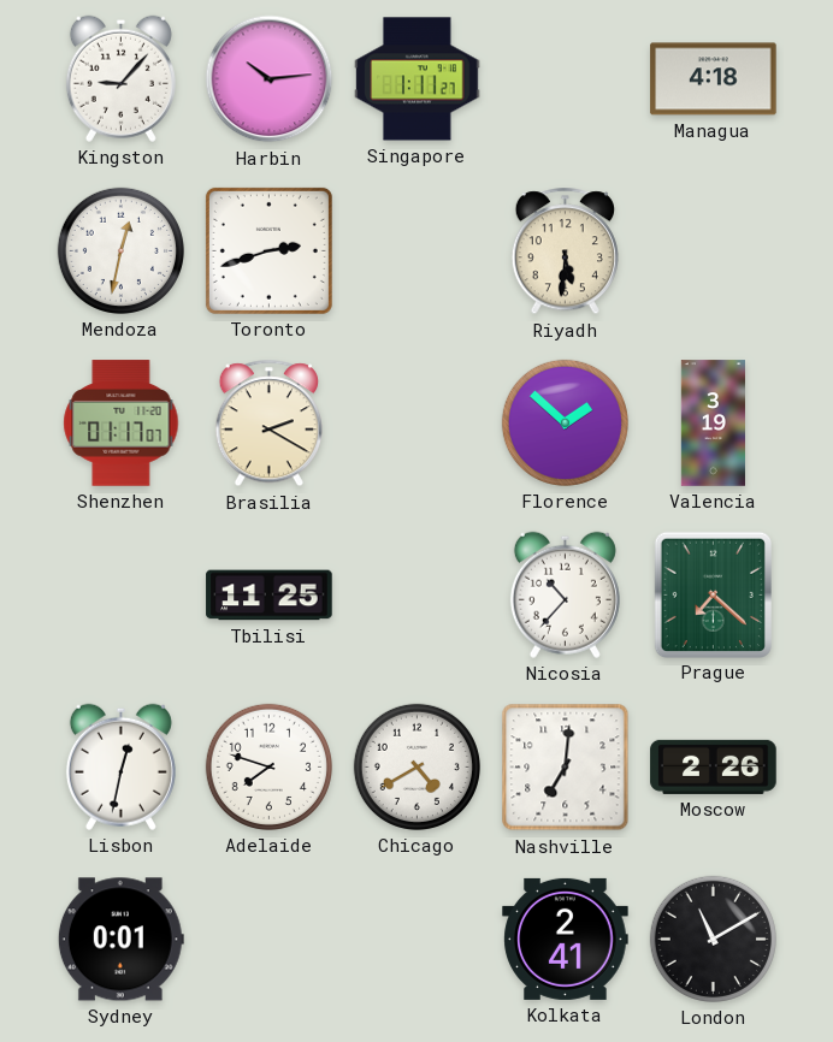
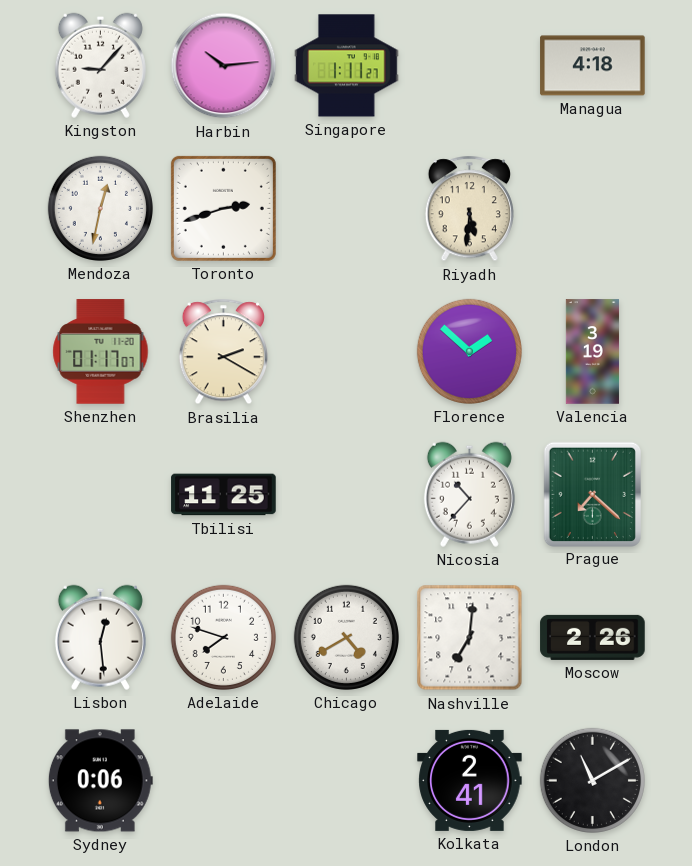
Lisbon: 12:32 -> 12:29 (100, 637)
Sydney: 0:01 -> 0:06 (100, 781)
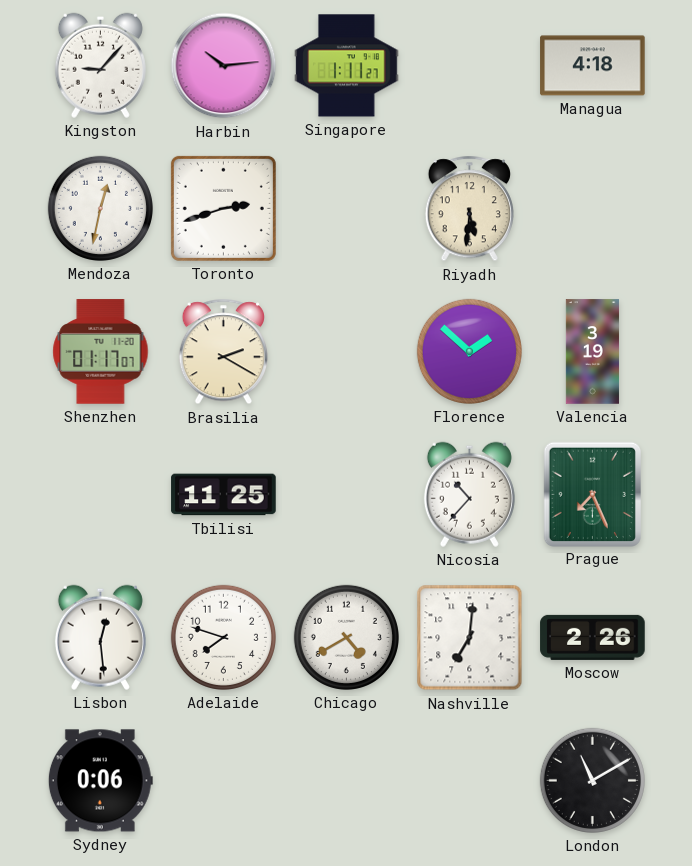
Prague: 7:22 -> 7:26 (592, 494)
Kolkata: 2:41 -> none (470, 780)
